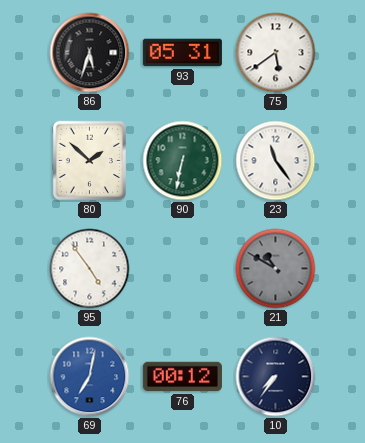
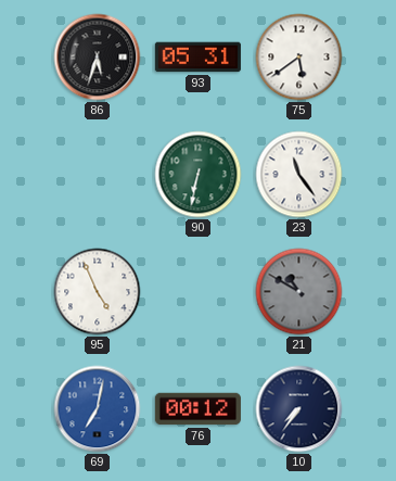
80: 1:52 -> none (90, 161)
95: 4:54 -> 4:56 (98, 292)
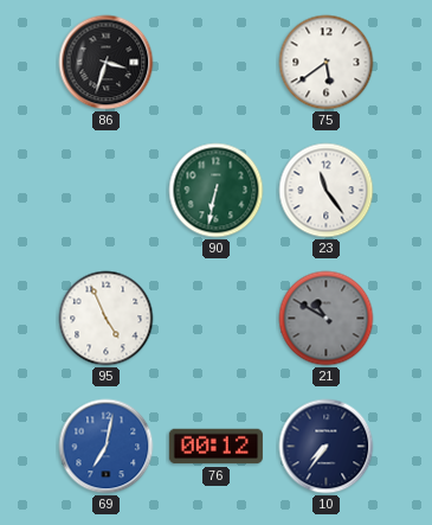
86: 5:33 -> 3:33 (107, 63)
93: 05:31 -> none (197, 58)
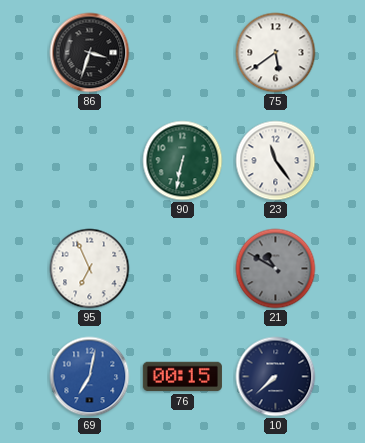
95: 4:56 -> 6:56 (90, 269)
76: 00:12 -> 00:15 (182, 377)
10: 7:36 -> 7:38 (276, 377)
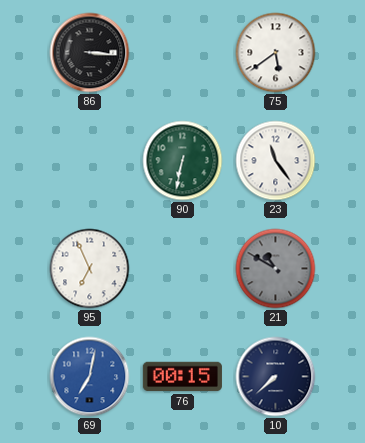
86: 3:33 -> 3:16 (90, 53)
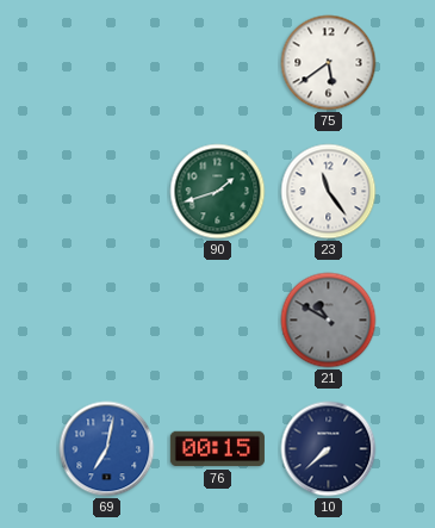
86: 3:16 -> none (90, 53)
90: 6:32 -> 1:42 (218, 192)
95: 6:56 -> none (90, 269)
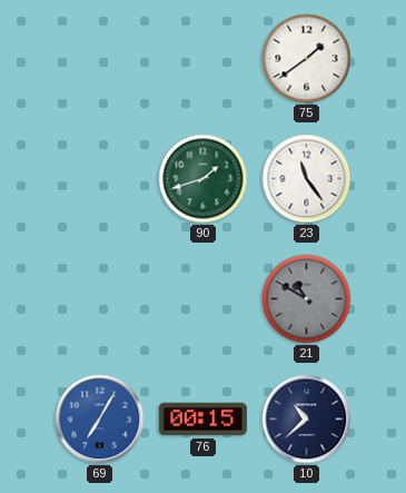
75: 5:39 -> 1:39 (307, 59)
69: 7:02 -> 7:05 (100, 420)
10: 7:38 -> 10:38 (307, 420)
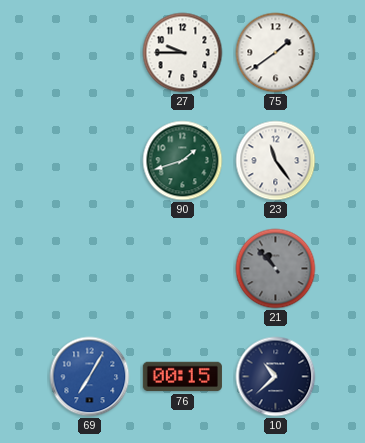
27: none -> 9:45 (183, 53)
21: 10:50 -> 10:53 (276, 269)
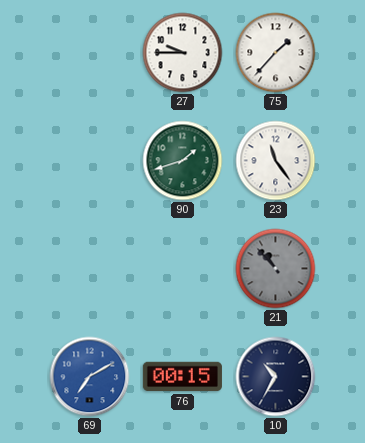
75: 1:39 -> 1:37 (276, 53)
69: 7:05 -> 7:10 (90, 377)
10: 10:38 -> 10:35 (276, 377)
